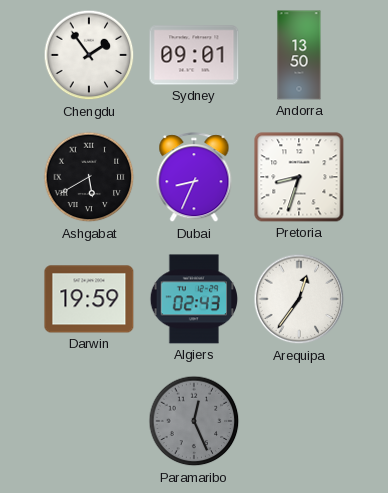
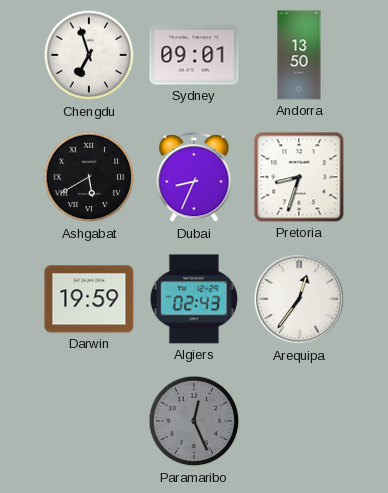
Chengdu: 1:54 -> 6:57 (89, 55)
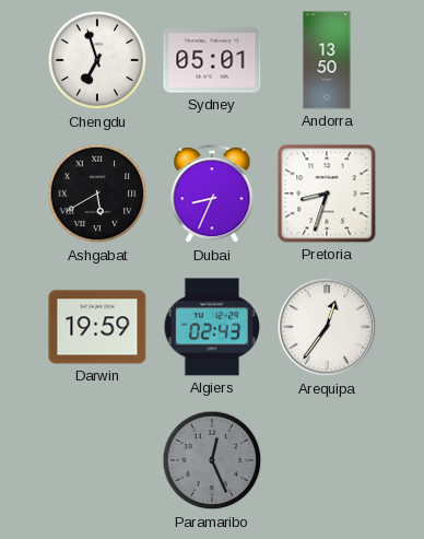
Sydney: 09:01 -> 05:01 (212, 60)
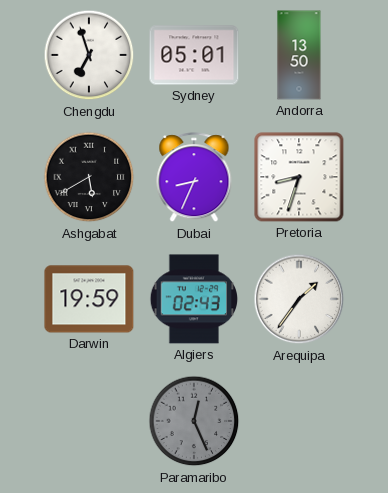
Arequipa: 12:36 -> 1:36 (299, 299)
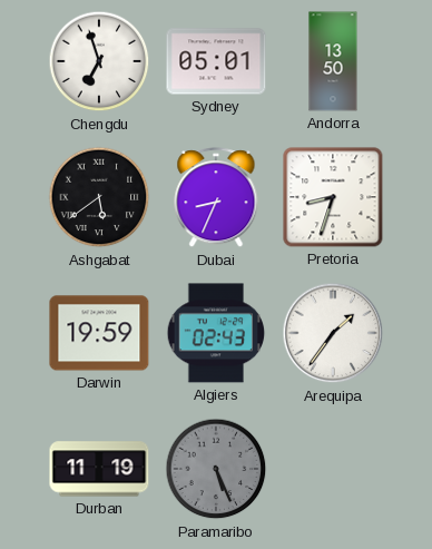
Ashgabat: 5:40 -> 5:39 (99, 197)
Durban: none -> 11:19 (99, 469)
Paramaribo: 12:26 -> 5:26 (216, 469)
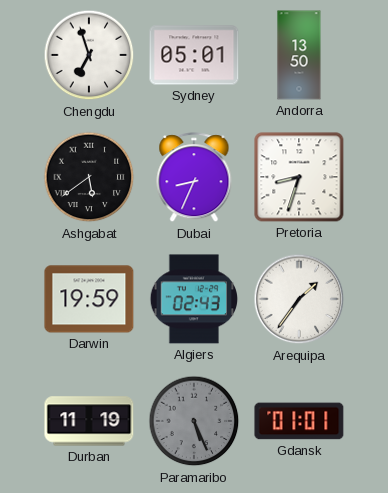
Gdansk: none -> 01:01 (299, 421)
